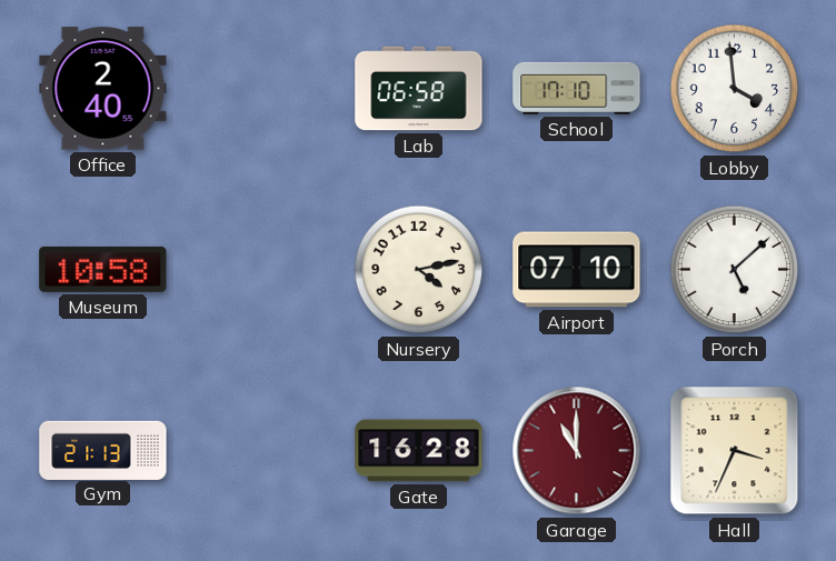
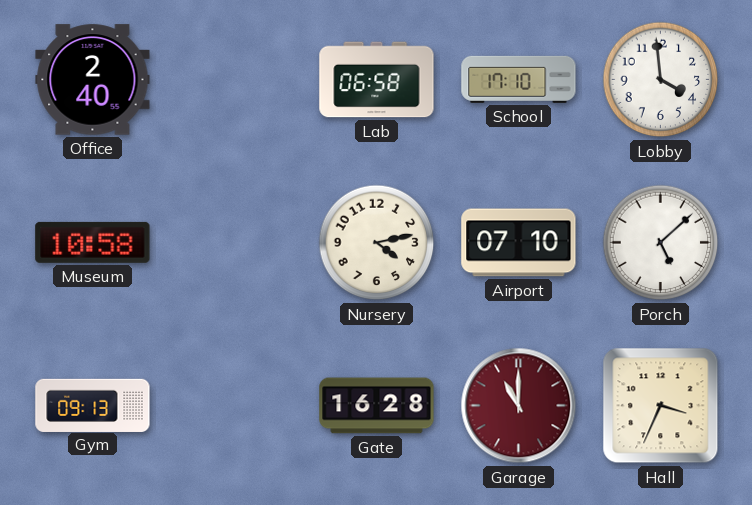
Gym: 21:13 -> 09:13 (93, 405)
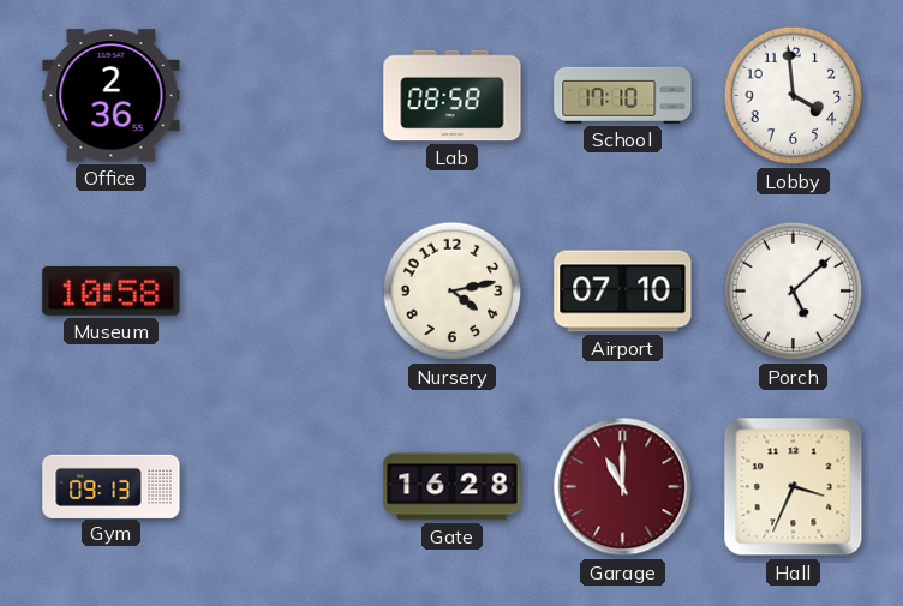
Office: 2:40 -> 2:36 (112, 96)
Lab: 06:58 -> 08:58 (453, 96)
